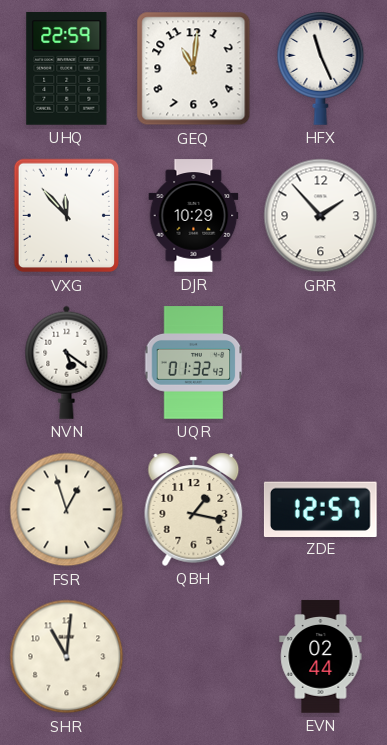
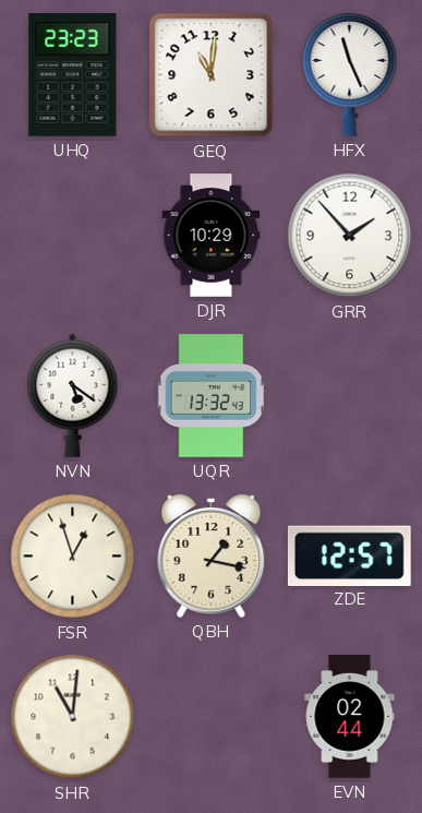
UHQ: 22:59 -> 23:23 (73, 75)
VXG: 11:53 -> none (66, 216)
UQR: 01:32 -> 13:32 (212, 396)
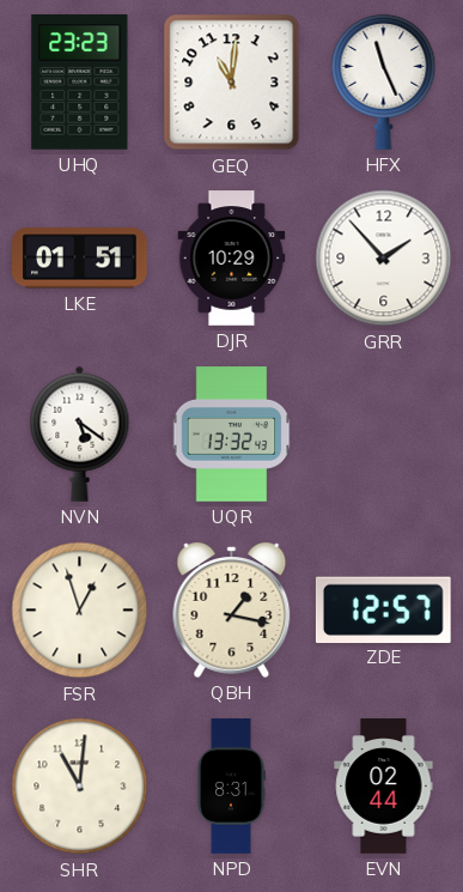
LKE: none -> 01:51 (80, 259)
NPD: none -> 8:31 (231, 787)
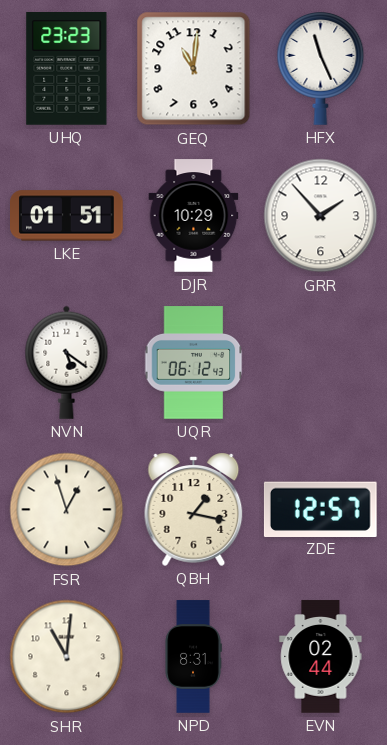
UQR: 13:32 -> 06:12 (194, 363)
